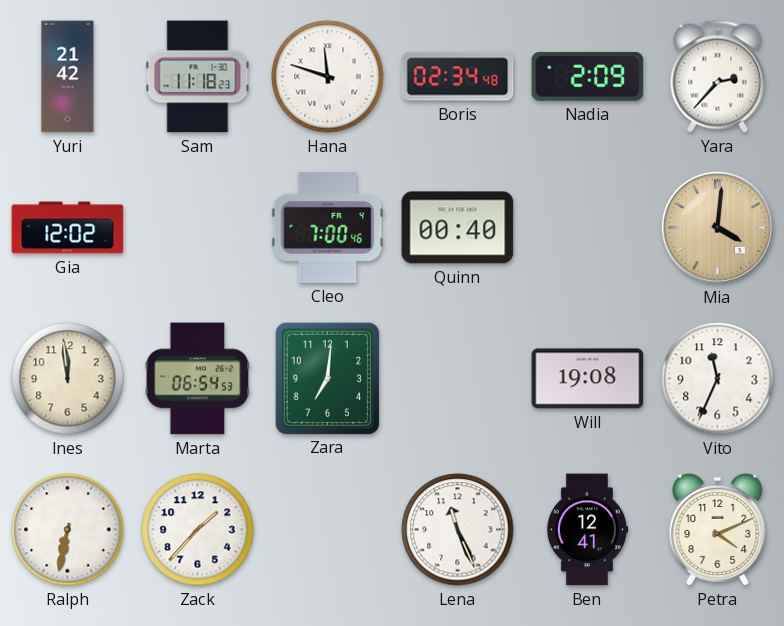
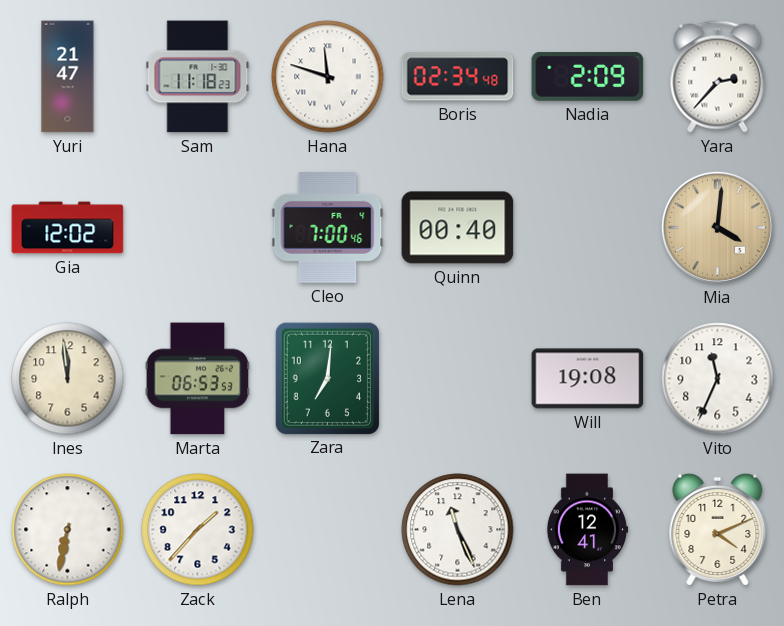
Yuri: 21:42 -> 21:47 (68, 77)
Marta: 06:54 -> 06:53 (198, 379)
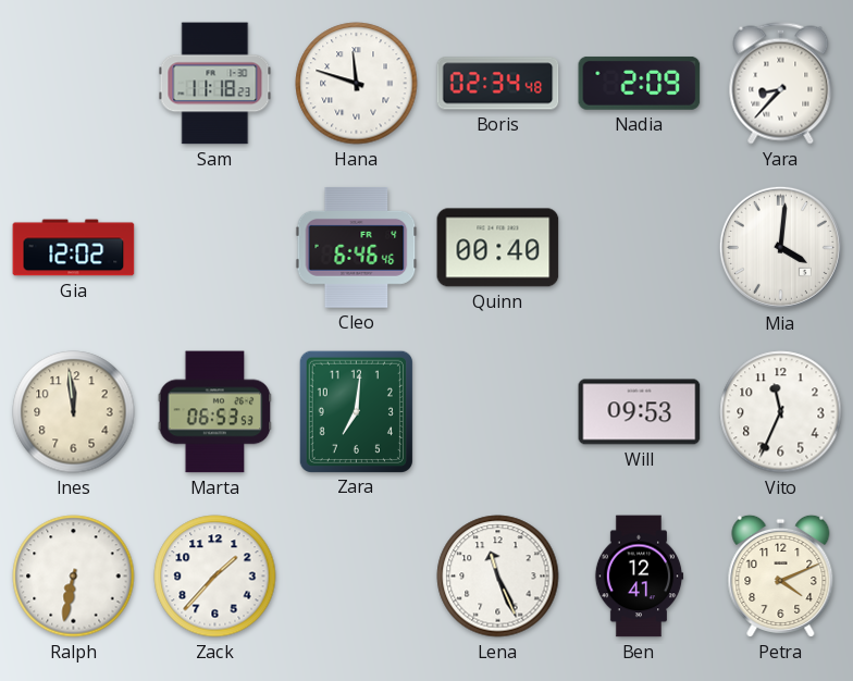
Yuri: 21:47 -> none (68, 77)
Yara: 2:37 -> 8:37 (781, 84)
Cleo: 7:00 -> 6:46 (357, 247)
Mia dial: champagne -> white (780, 247)
Will: 19:08 -> 09:53 (640, 412)
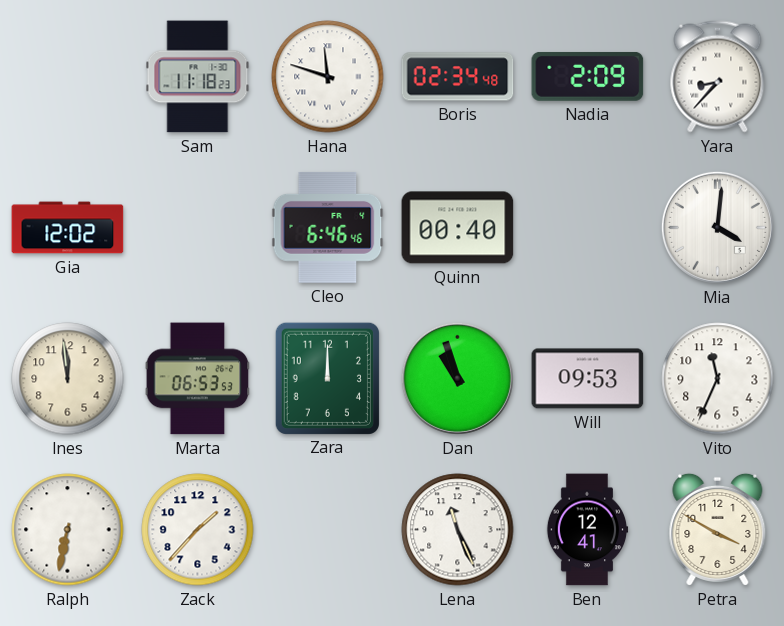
Zara: 7:01 -> 12:00 (327, 378)
Dan: none -> 10:57 (457, 378)
Petra: 4:11 -> 3:50 (718, 529)
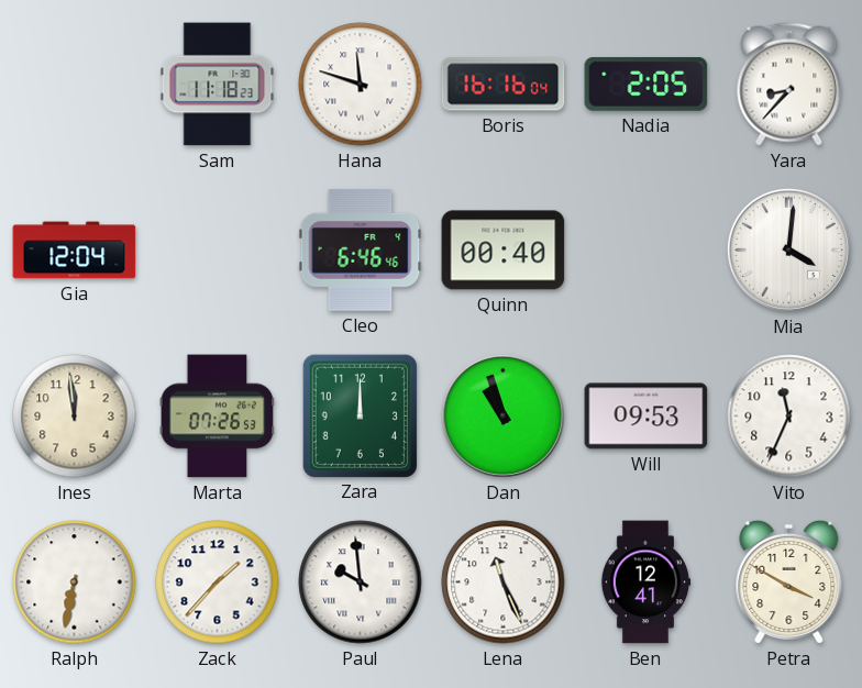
Boris: 02:34 -> 16:16 (504, 85)
Nadia: 2:09 -> 2:05 (646, 84)
Gia: 12:02 -> 12:04 (75, 251)
Marta: 06:53 -> 07:26 (218, 417)
Paul: none -> 9:59 (361, 582)
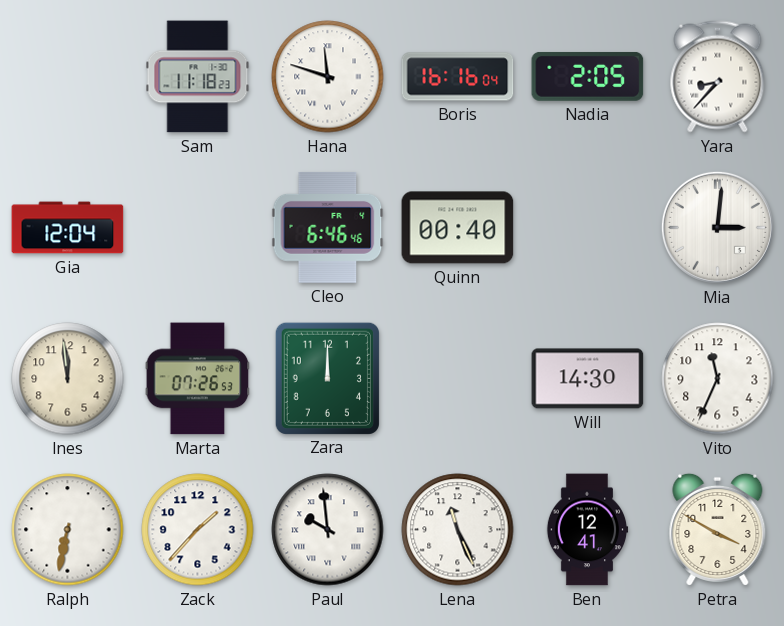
Mia: 4:01 -> 3:01 (717, 227)
Dan: 10:57 -> none (502, 415)
Will: 09:53 -> 14:30 (588, 379)
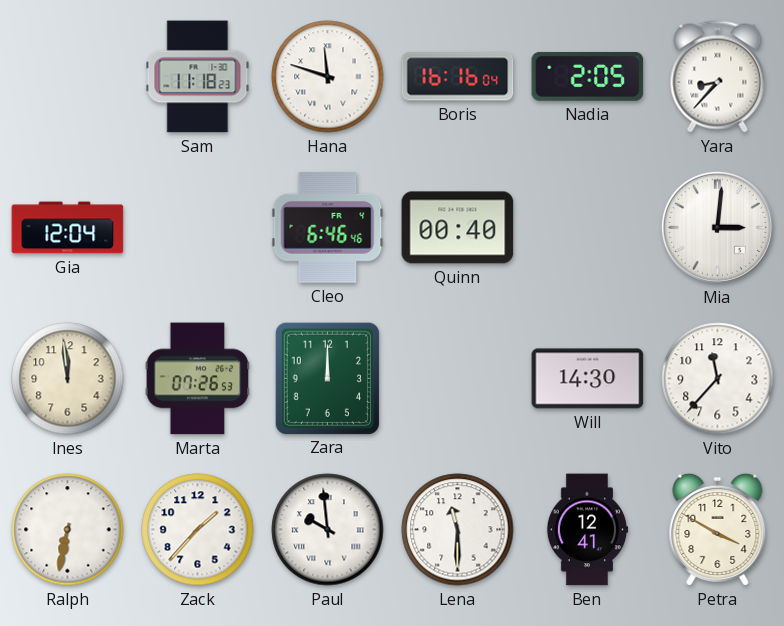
Vito: 11:34 -> 11:37 (718, 379)
Lena: 11:26 -> 11:30 (458, 530)
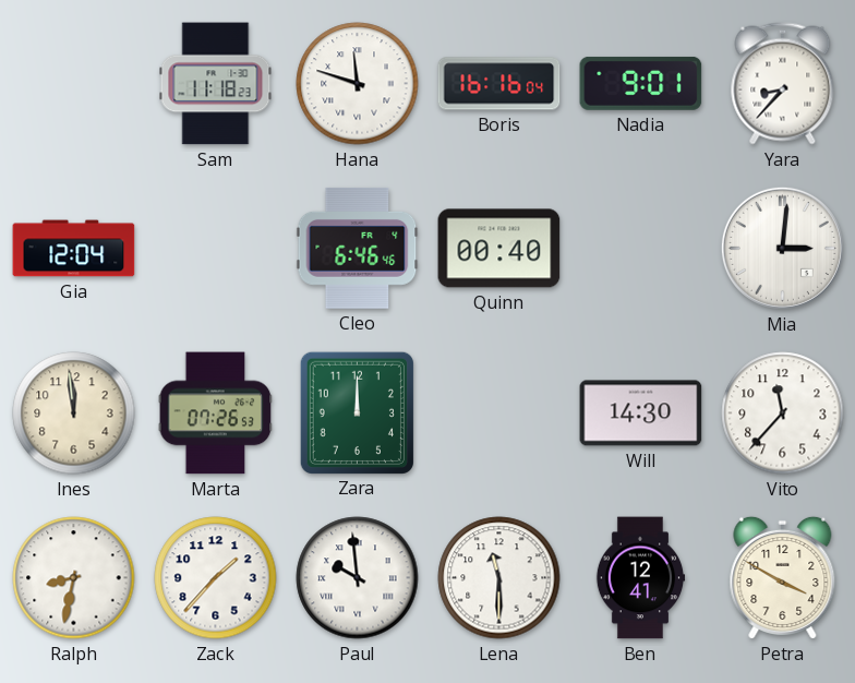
Nadia: 2:05 -> 9:01 (641, 83)
Ralph: 6:32 -> 8:32 (74, 578)
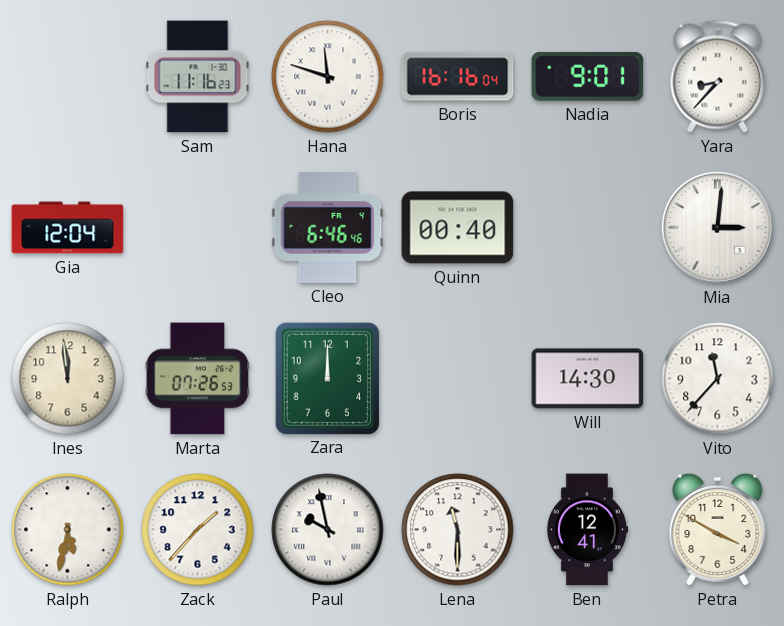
Sam: 11:18 -> 11:16 (198, 77)
Ralph: 8:32 -> 5:32 (68, 530)
Paul: 9:59 -> 9:58 (328, 530)
